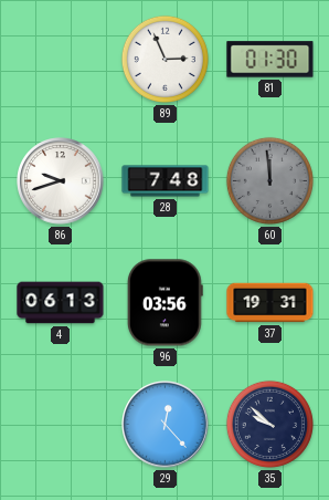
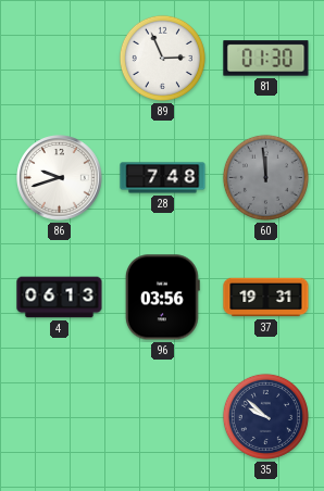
29: 12:23 -> none (166, 425)
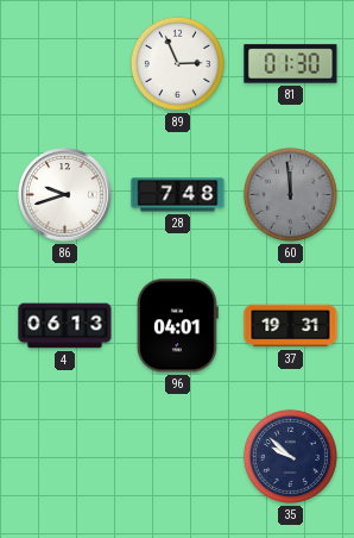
96: 03:56 -> 04:01 (177, 326)
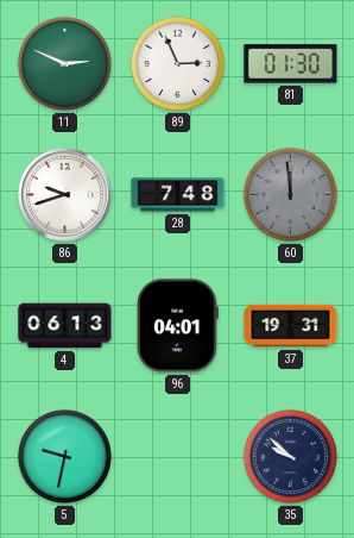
11: none -> 2:49 (64, 63)
5: none -> 9:32 (64, 456)
